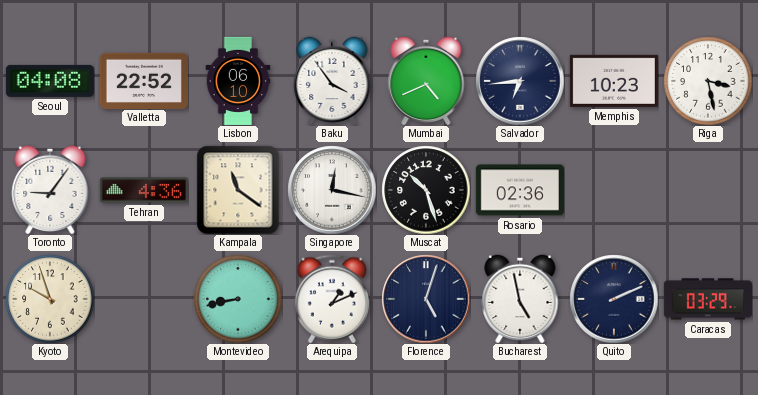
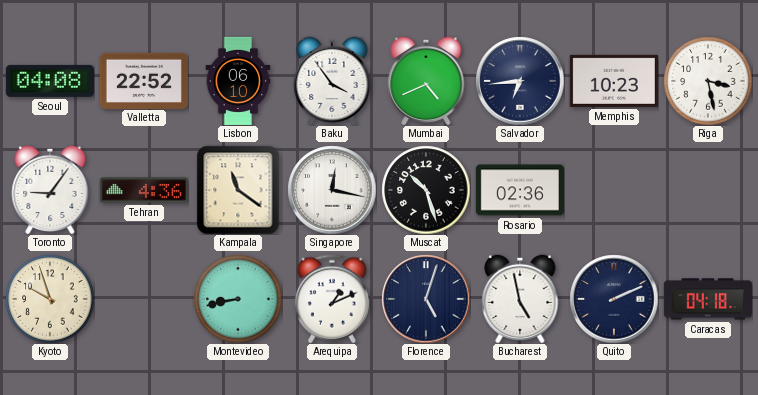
Caracas: 03:29 -> 04:18 (708, 299)
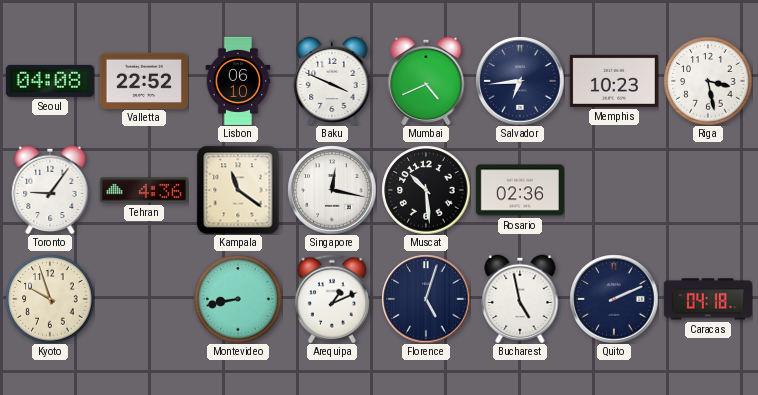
Baku: 3:54 -> 3:49 (332, 81)
Muscat: 10:27 -> 10:29 (426, 190)
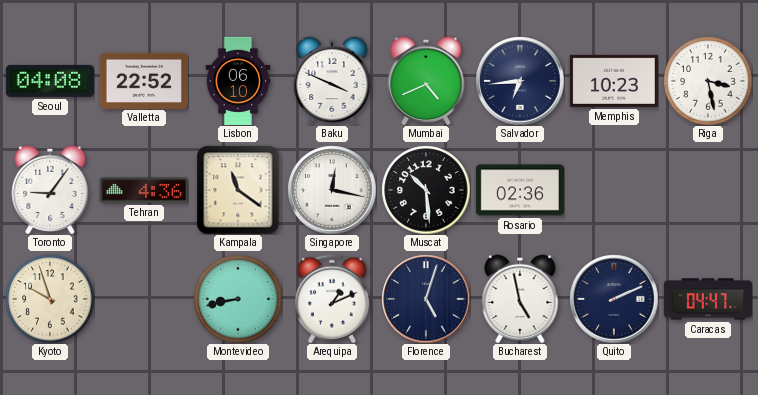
Caracas: 04:18 -> 04:47 (708, 299)
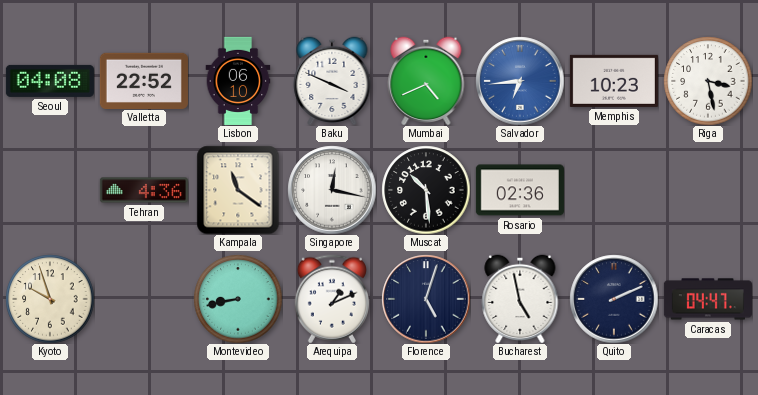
Salvador dial: navy -> blue (520, 81)
Toronto: 9:06 -> none (50, 190)
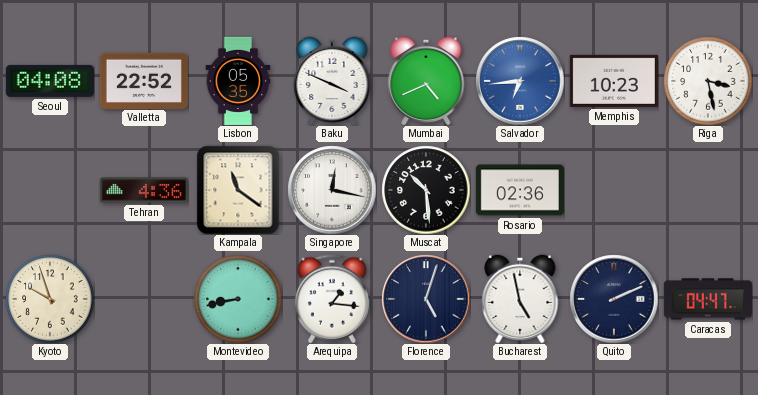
Lisbon: 06:10 -> 05:35 (238, 80)
Arequipa: 1:11 -> 1:16 (332, 299)
